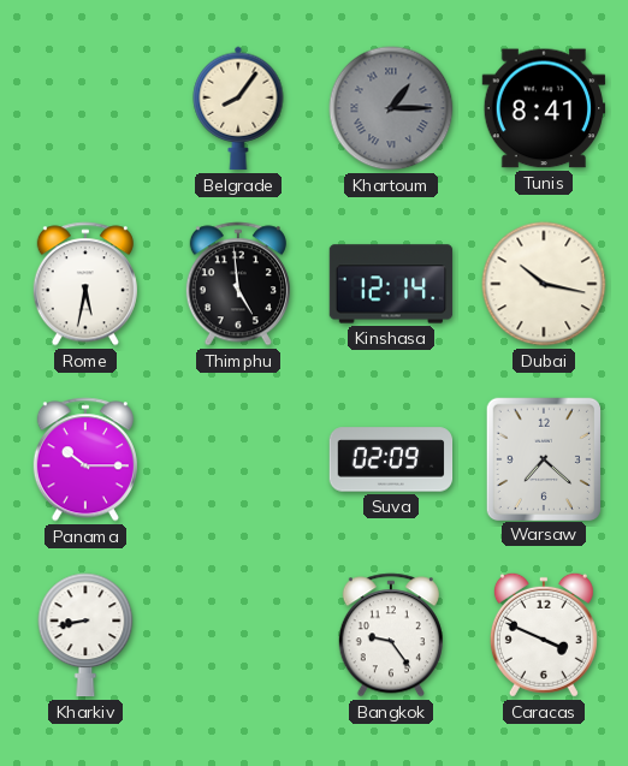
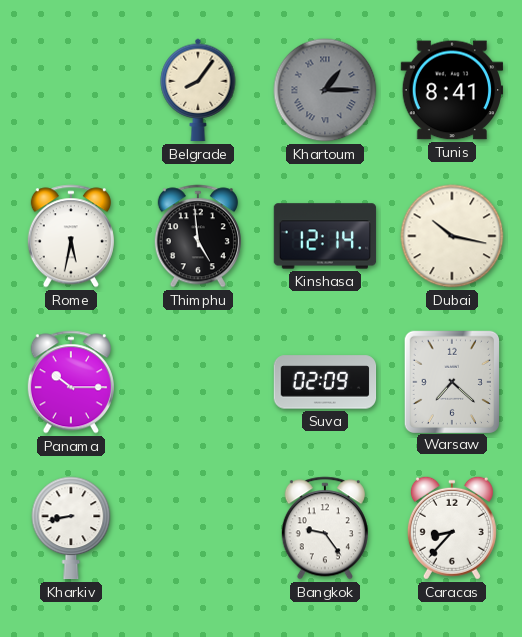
Caracas: 3:49 -> 8:37 (452, 528)
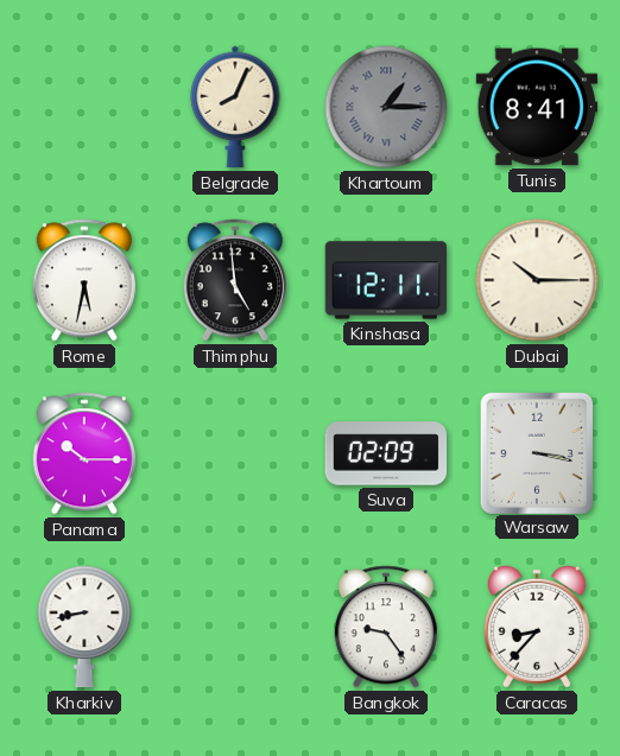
Belgrade: 8:06 -> 8:04 (235, 107)
Kinshasa: 12:14 -> 12:11 (386, 280)
Dubai: 10:17 -> 10:15 (537, 280)
Warsaw: 7:22 -> 3:17 (536, 452)
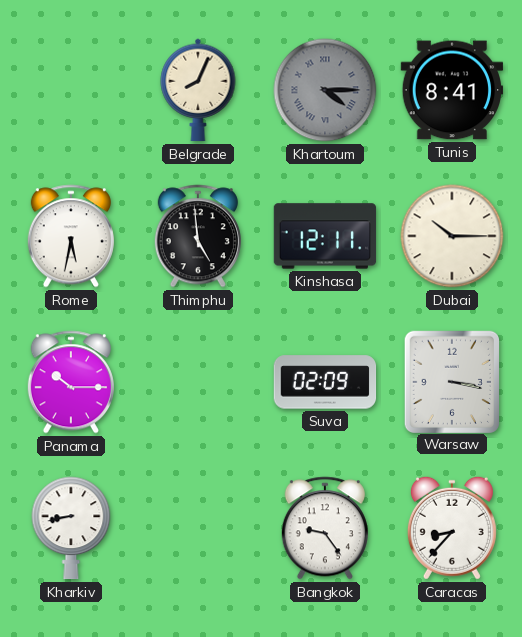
Khartoum: 1:15 -> 4:15 (325, 90)
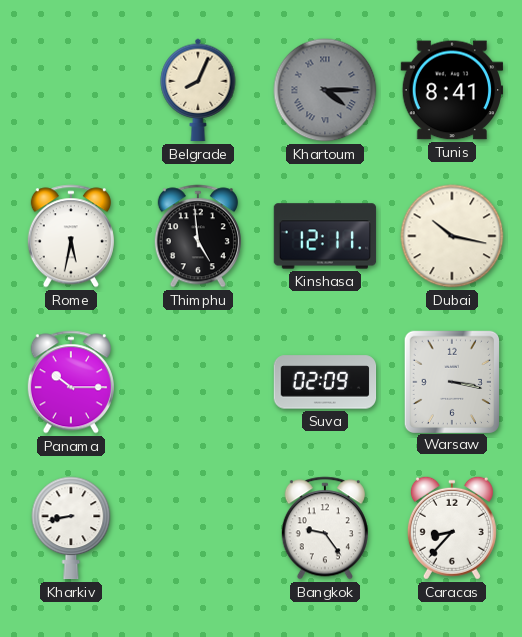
Dubai: 10:15 -> 10:17 (452, 236)
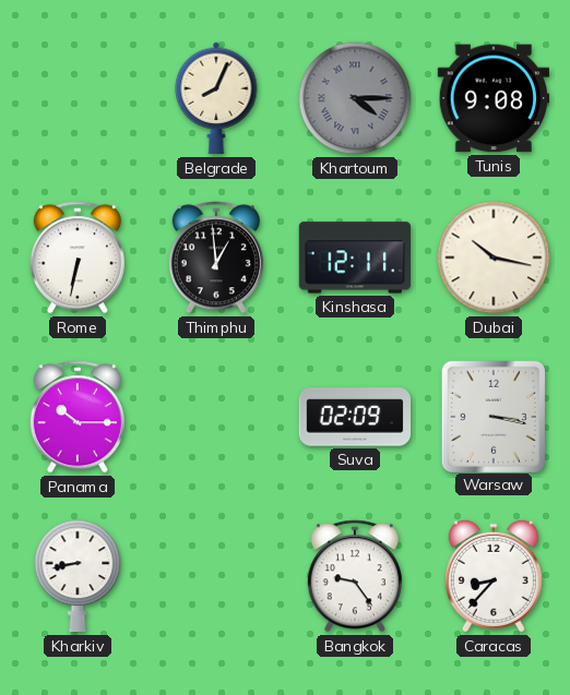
Tunis: 8:41 -> 9:08 (494, 98)
Rome: 5:32 -> 6:32 (78, 257)
Thimphu: 4:59 -> 12:59 (216, 257)
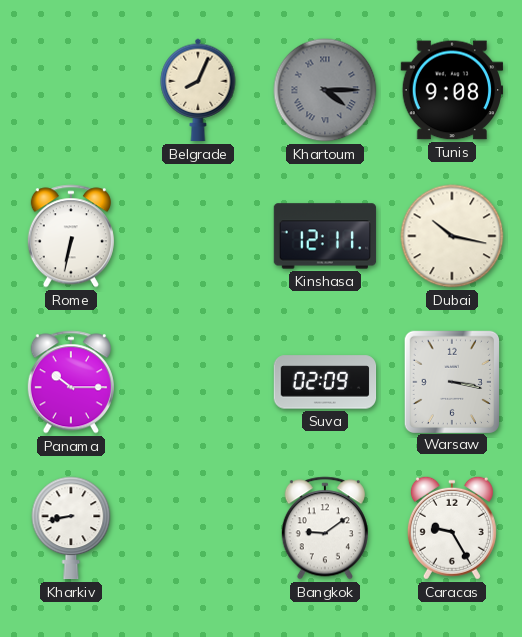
Thimphu: 12:59 -> none (216, 257)
Bangkok: 9:24 -> 9:09 (325, 528)
Caracas: 8:37 -> 9:25 (452, 528)
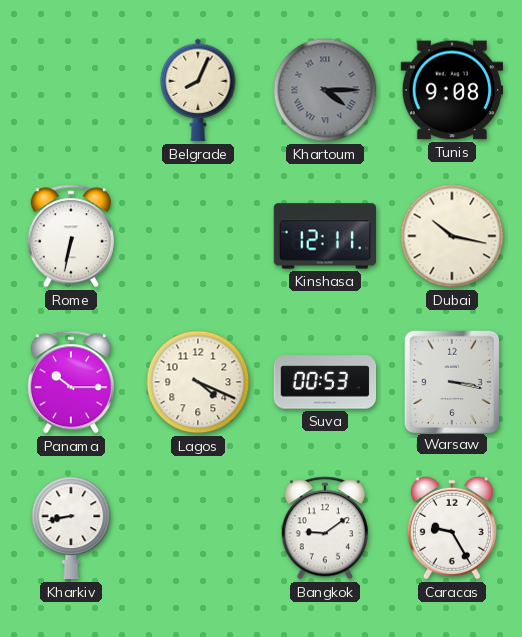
Lagos: none -> 4:19 (198, 382)
Suva: 02:09 -> 00:53 (325, 382)
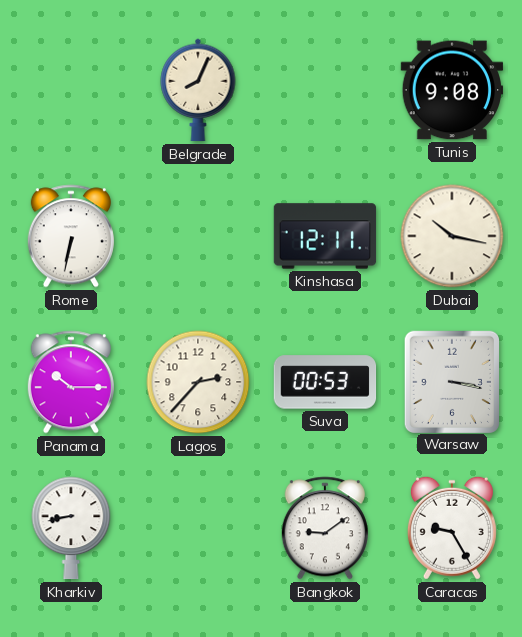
Khartoum: 4:15 -> none (325, 90)
Lagos: 4:19 -> 2:37 (198, 382)
